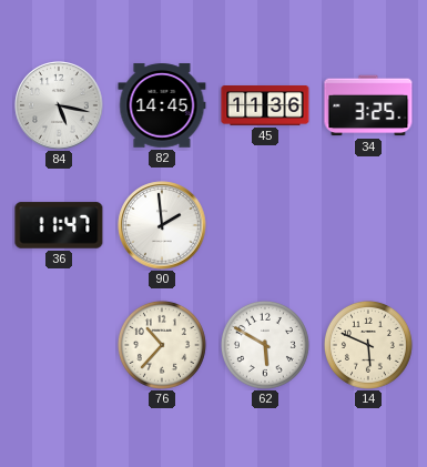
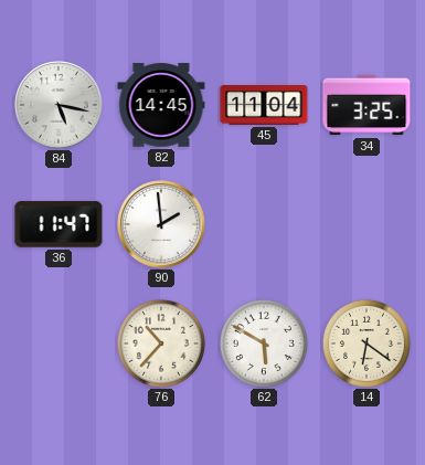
45: 11:36 -> 11:04 (264, 106)
14: 5:49 -> 6:21 (366, 344)
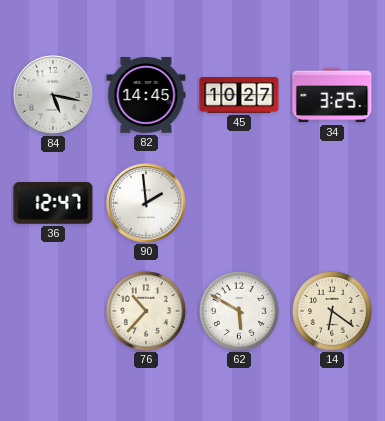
45: 11:04 -> 10:27 (239, 96)
36: 11:47 -> 12:47 (53, 203)
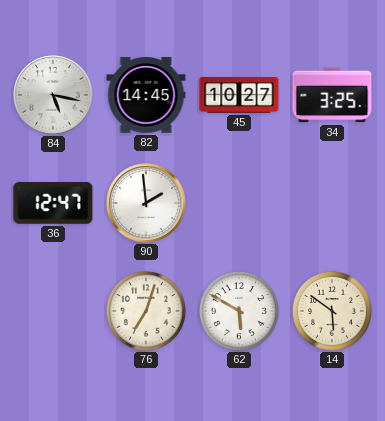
76: 10:37 -> 7:03 (146, 311)
14: 6:21 -> 5:51 (332, 311)
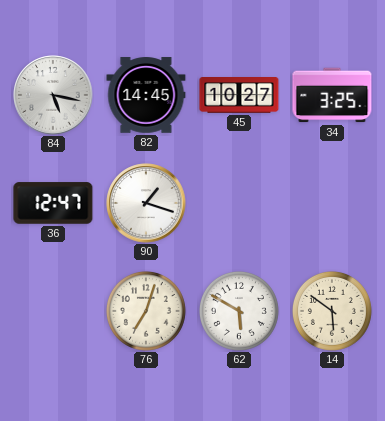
90: 1:59 -> 1:18 (146, 203)
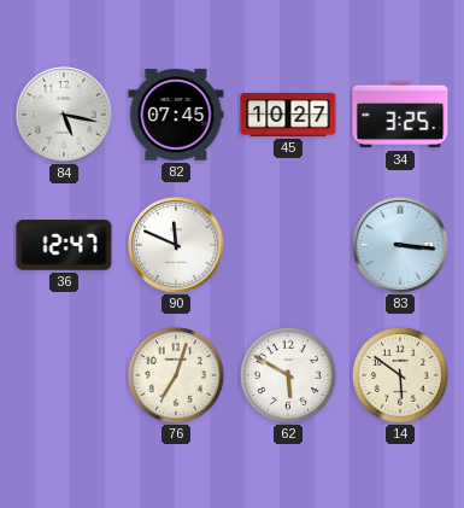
82: 14:45 -> 07:45 (176, 115)
90: 1:18 -> 11:49 (176, 245)
83: none -> 3:16 (400, 245)
